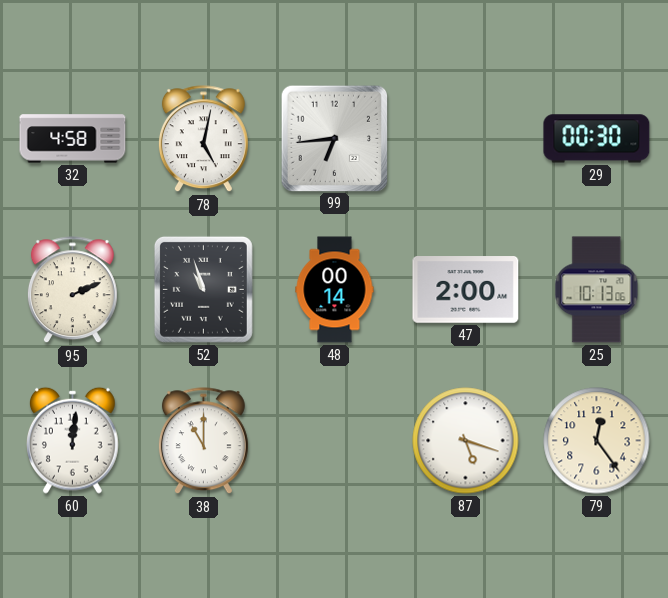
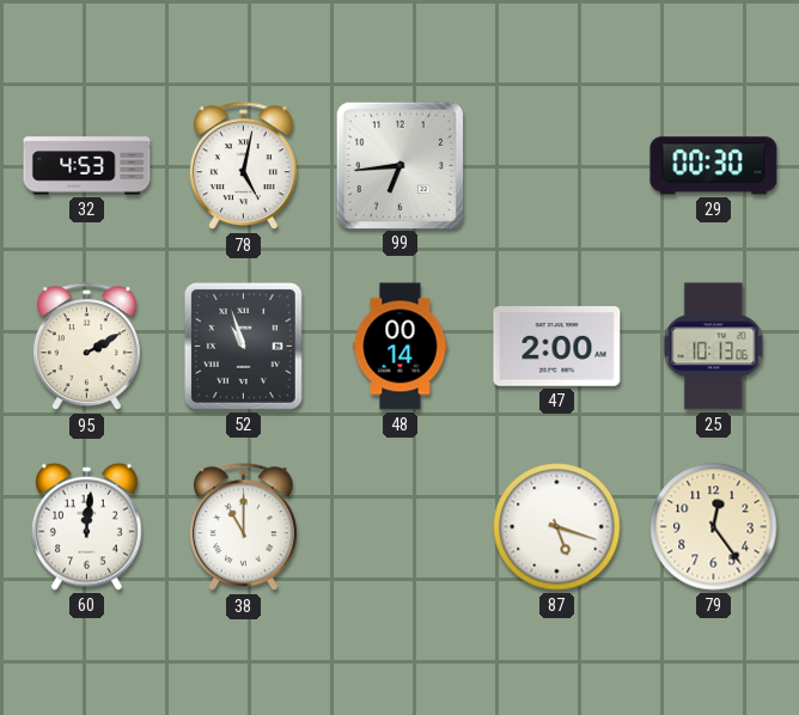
32: 4:58 -> 4:53 (87, 166)
95: 2:11 -> 2:10 (86, 347)
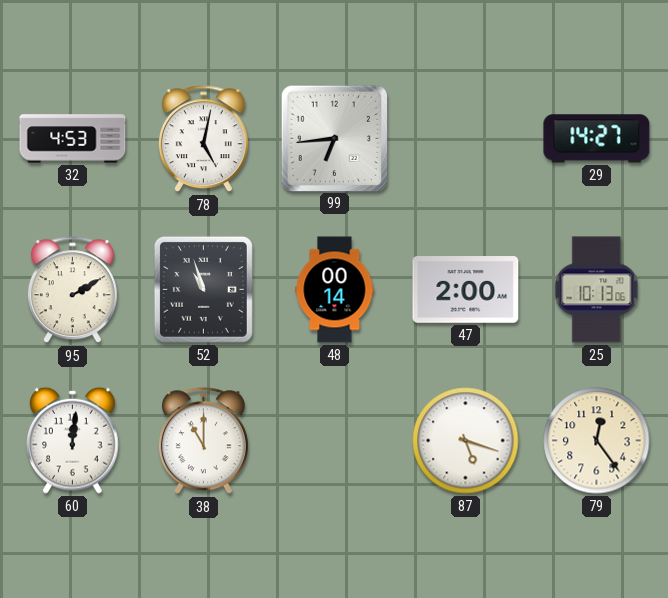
29: 00:30 -> 14:27 (597, 139)
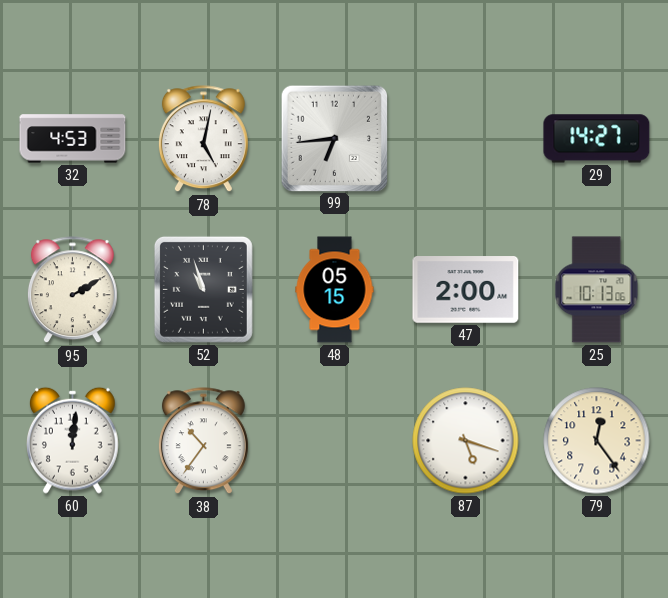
48: 00:14 -> 05:15 (335, 290)
38: 11:00 -> 10:36 (203, 441)
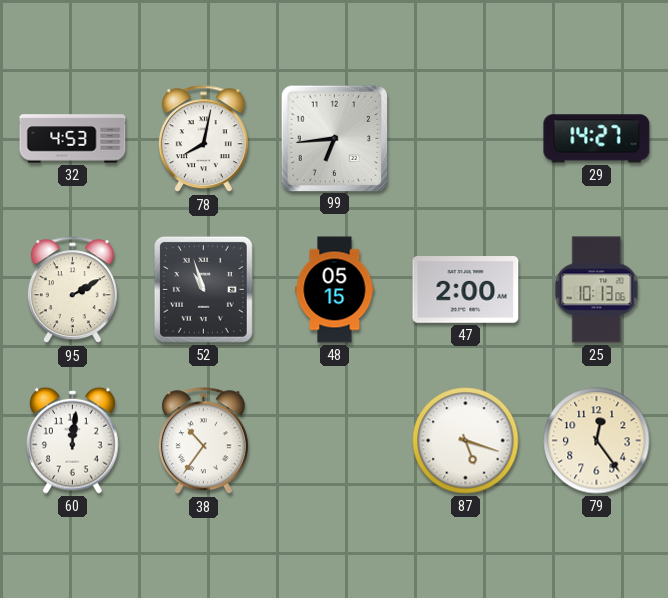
78: 5:02 -> 8:02 (203, 139)
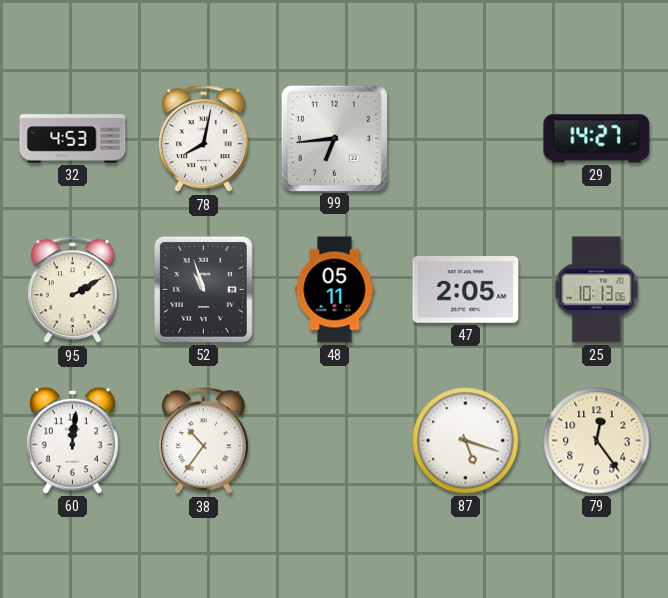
48: 05:15 -> 05:11 (335, 290)
47: 2:00 -> 2:05 (466, 290)
